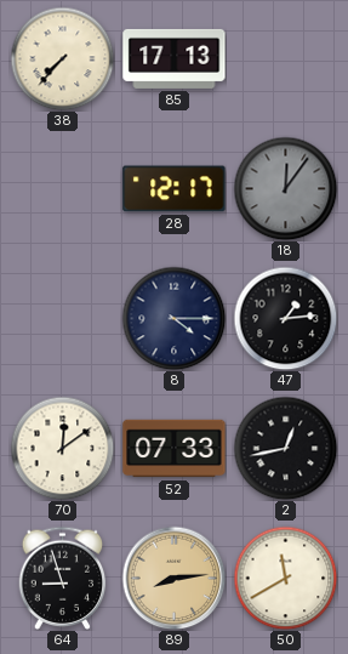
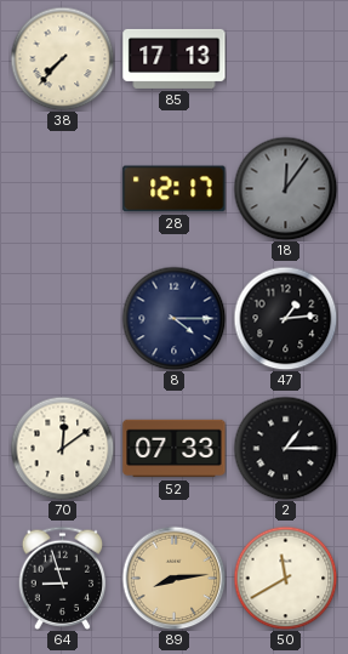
2: 12:43 -> 1:15 (285, 448)
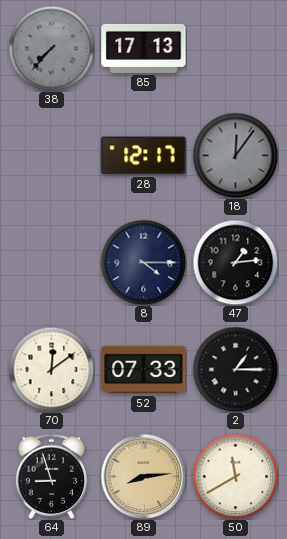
38 dial: cream -> grey (51, 48)
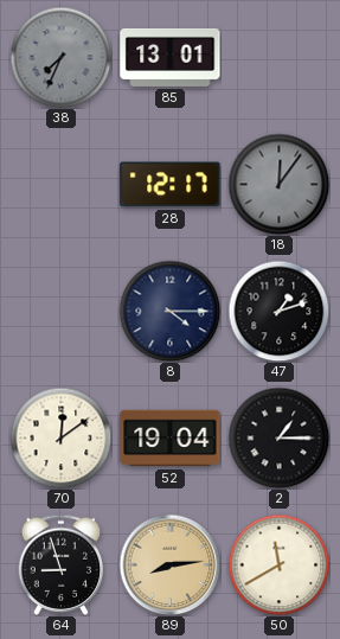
38: 7:37 -> 7:34 (60, 57)
85: 17:13 -> 13:01 (171, 57)
47: 1:14 -> 1:12 (278, 311)
52: 07:33 -> 19:04 (171, 439)
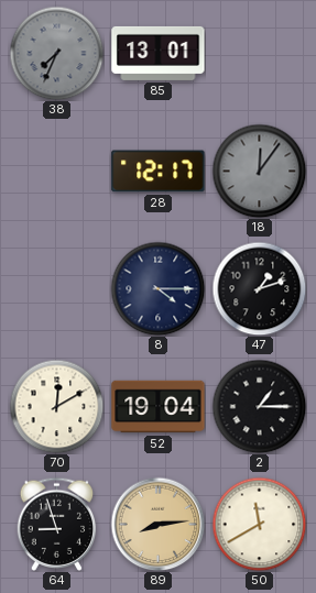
70: 12:09 -> 12:10 (56, 406)
